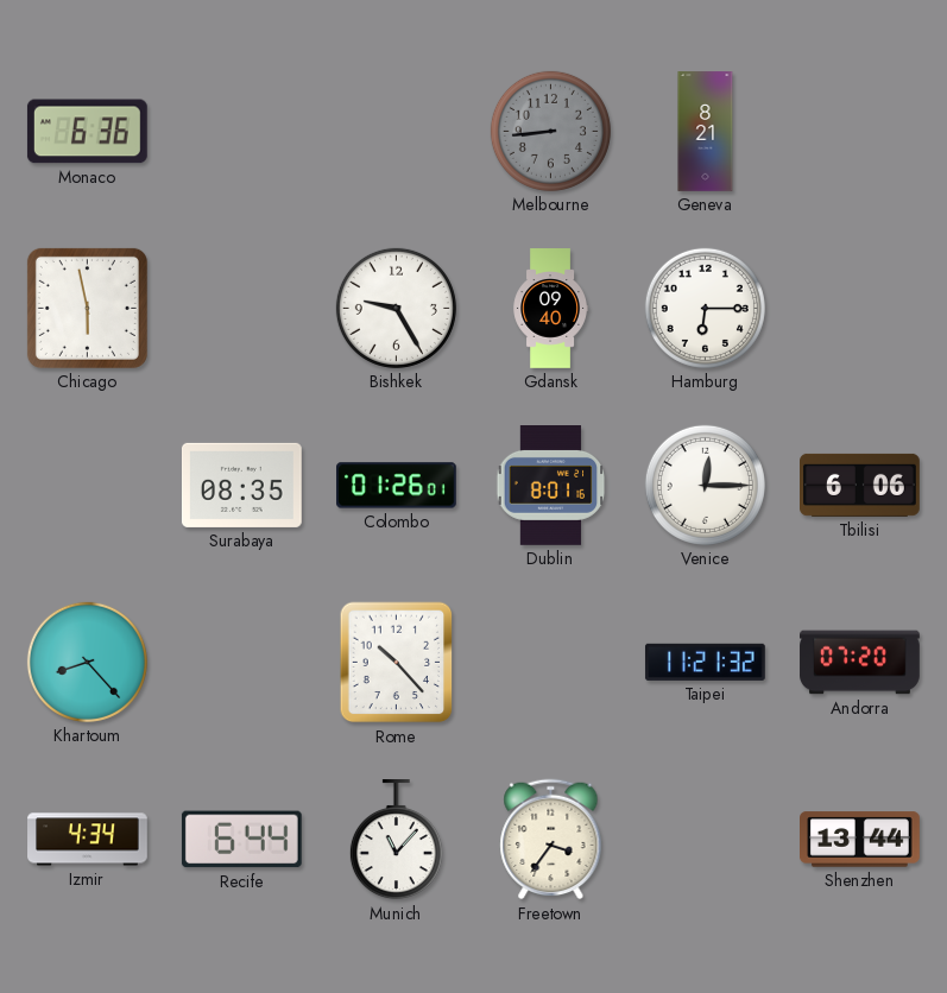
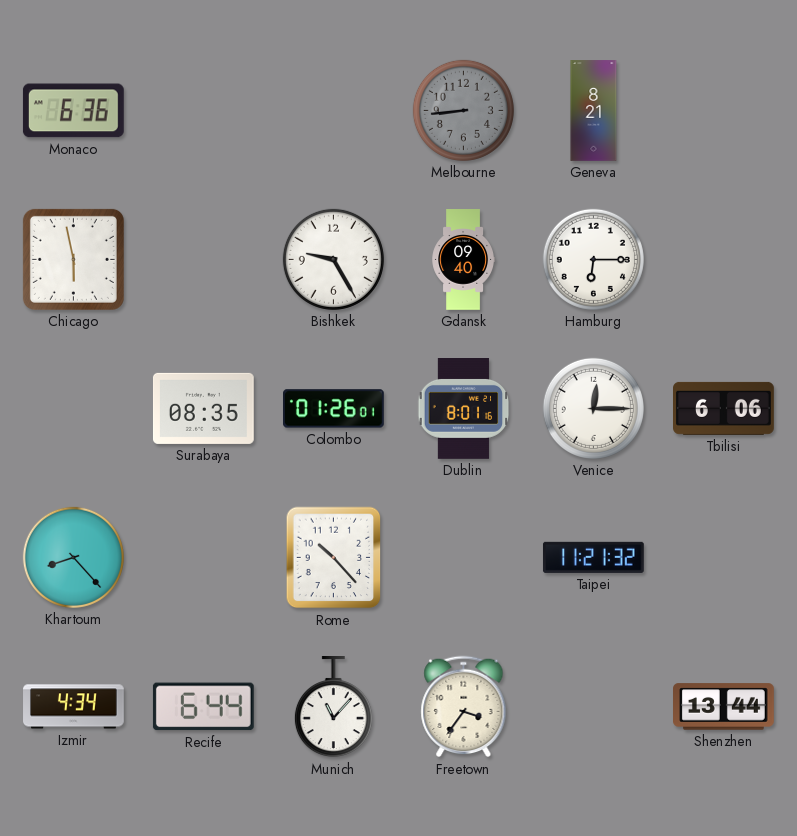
Andorra: 07:20 -> none (860, 663)
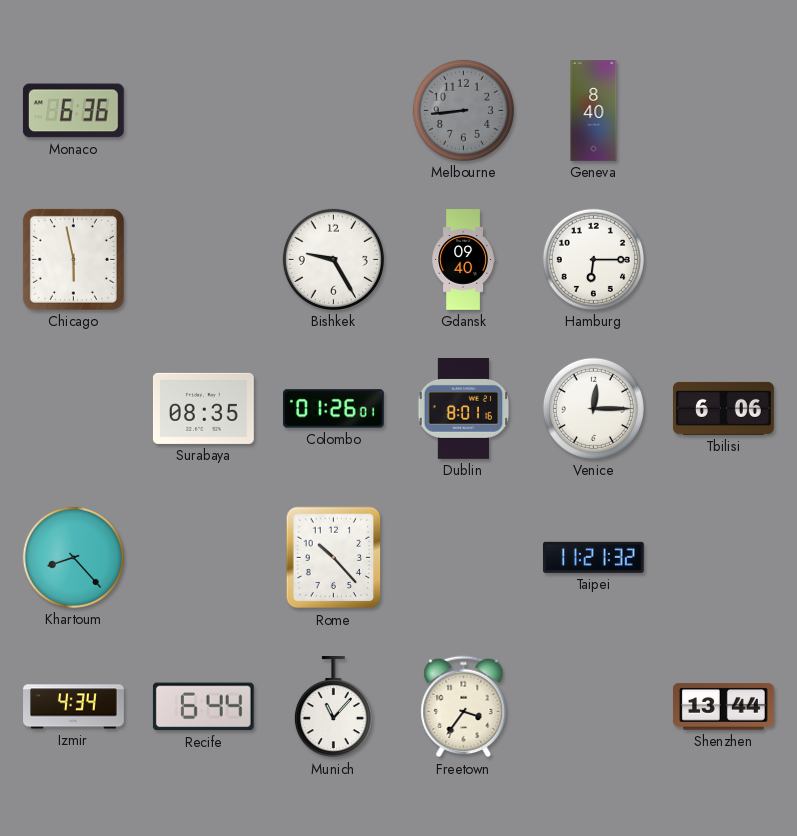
Geneva: 8:21 -> 8:40 (594, 111)
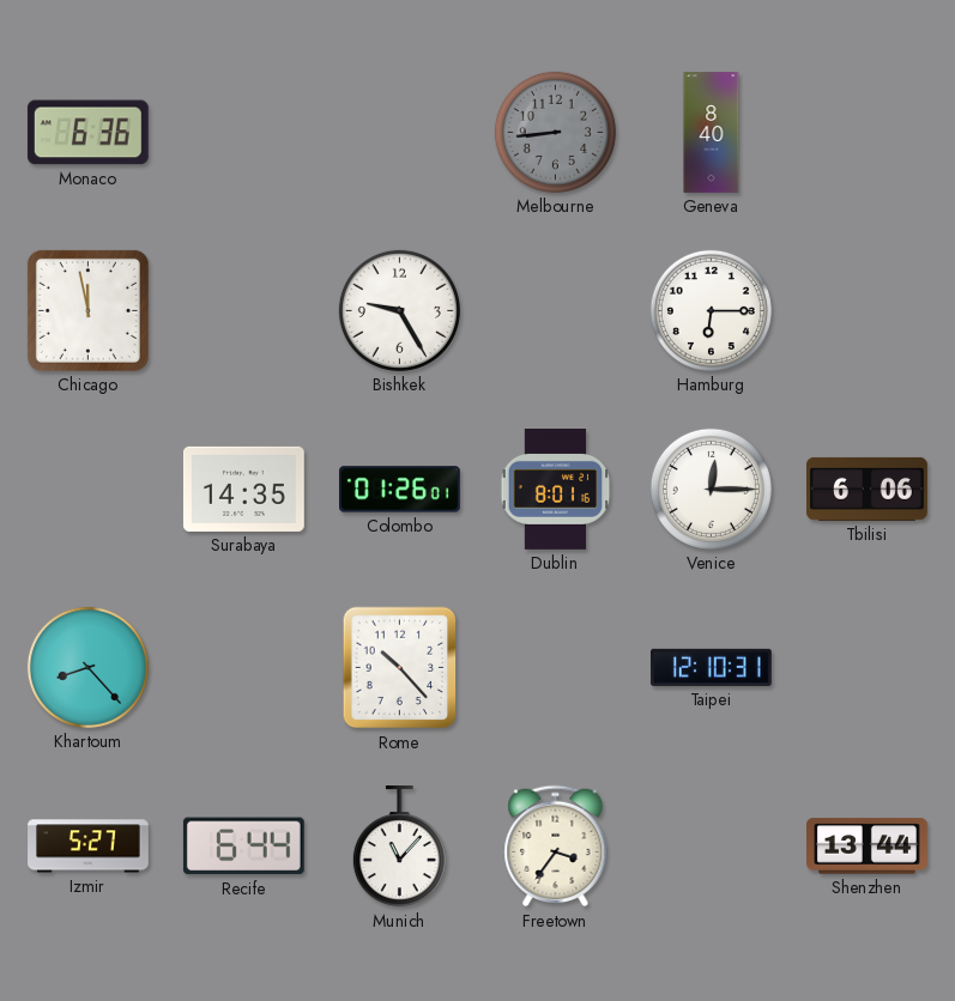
Chicago: 5:58 -> 11:58 (87, 310)
Gdansk: 09:40 -> none (463, 260)
Surabaya: 08:35 -> 14:35 (244, 489)
Taipei: 11:21 -> 12:10 (711, 667)
Izmir: 4:34 -> 5:27 (89, 847)
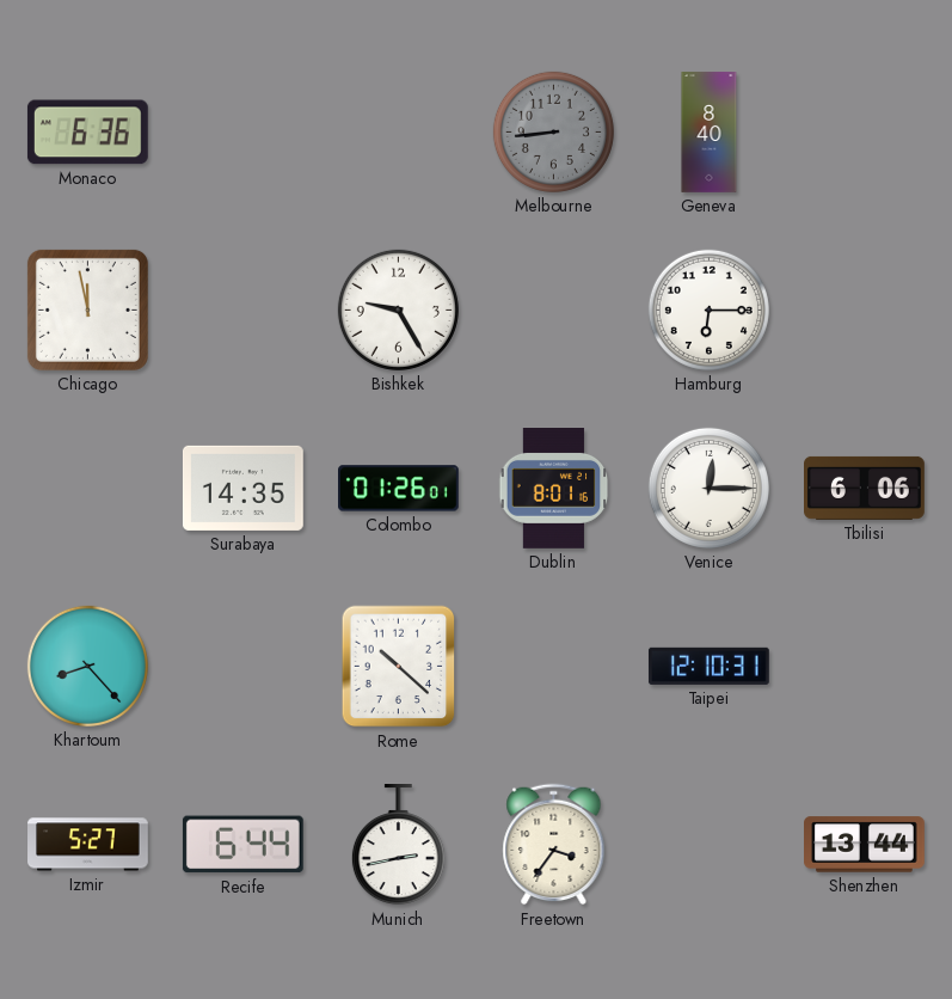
Rome: 10:23 -> 10:22 (399, 667)
Munich: 11:07 -> 2:43 (398, 846)
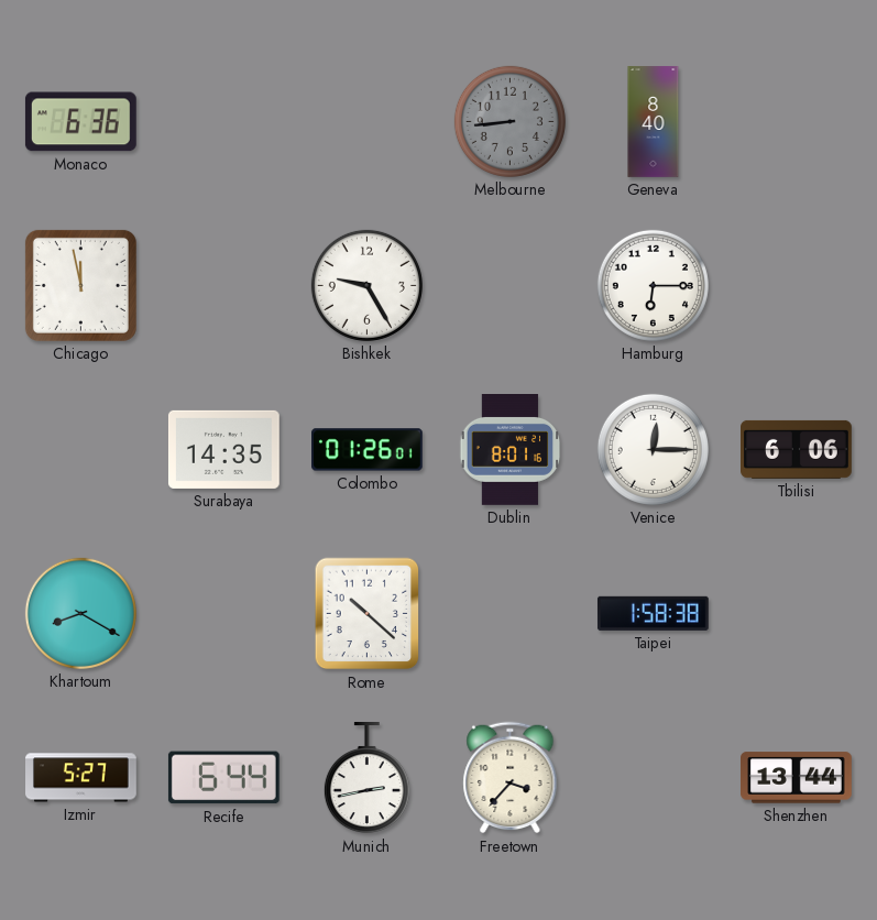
Khartoum: 8:23 -> 8:20 (80, 613)
Taipei: 12:10 -> 1:58 (653, 613)
Freetown: 3:36 -> 3:37 (511, 778)
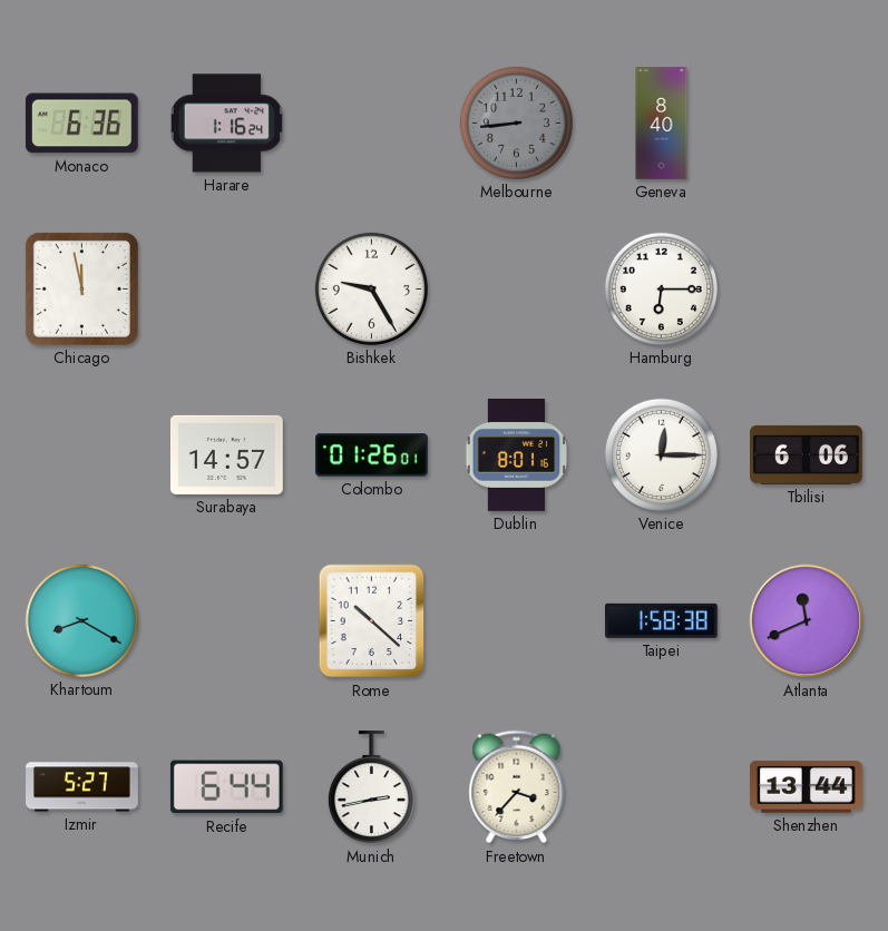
Harare: none -> 1:16 (226, 124)
Surabaya: 14:35 -> 14:57 (227, 454)
Atlanta: none -> 11:41 (807, 621)
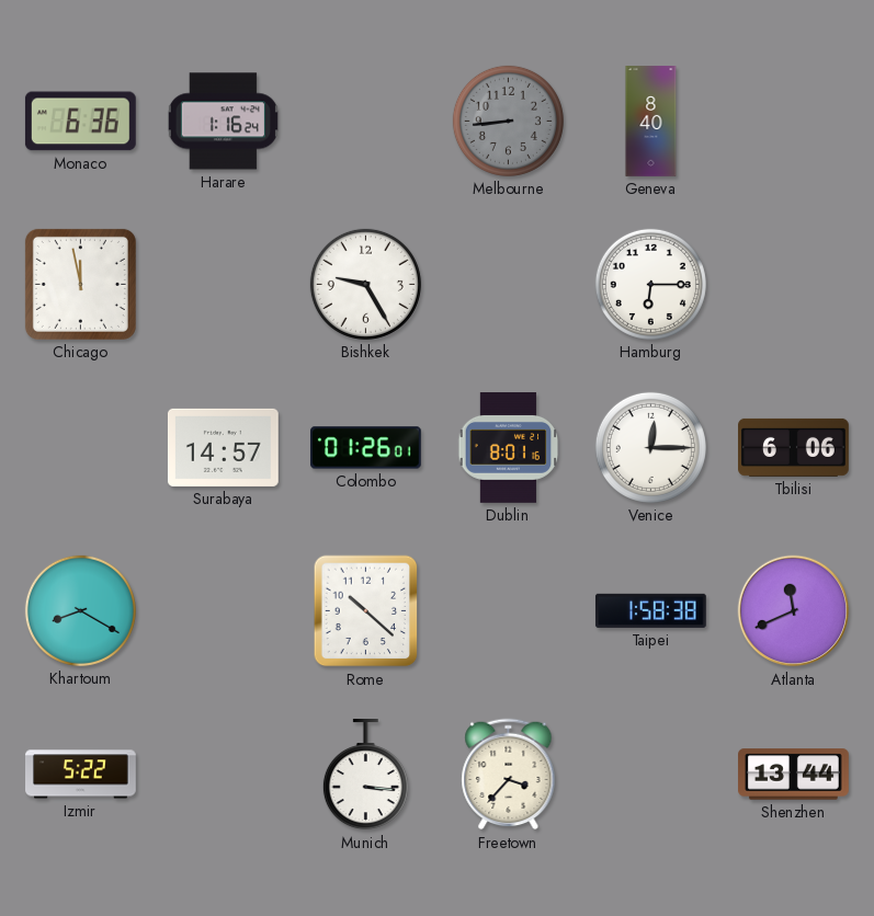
Izmir: 5:27 -> 5:22 (81, 775)
Recife: 6:44 -> none (226, 787)
Munich: 2:43 -> 3:16 (365, 776)
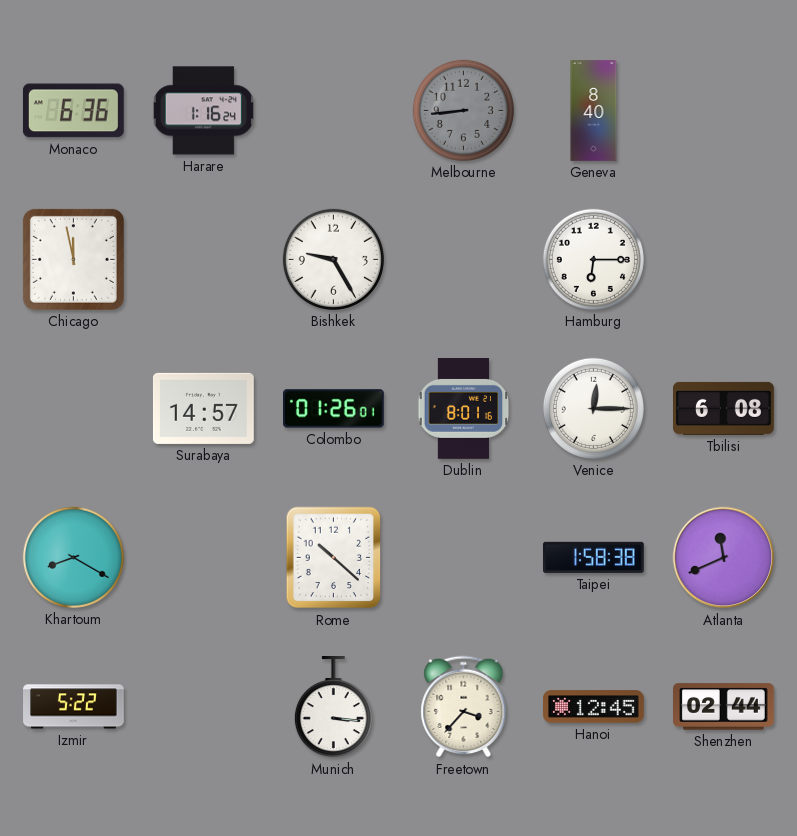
Tbilisi: 6:06 -> 6:08 (724, 408)
Hanoi: none -> 12:45 (594, 707)
Shenzhen: 13:44 -> 02:44 (724, 707)
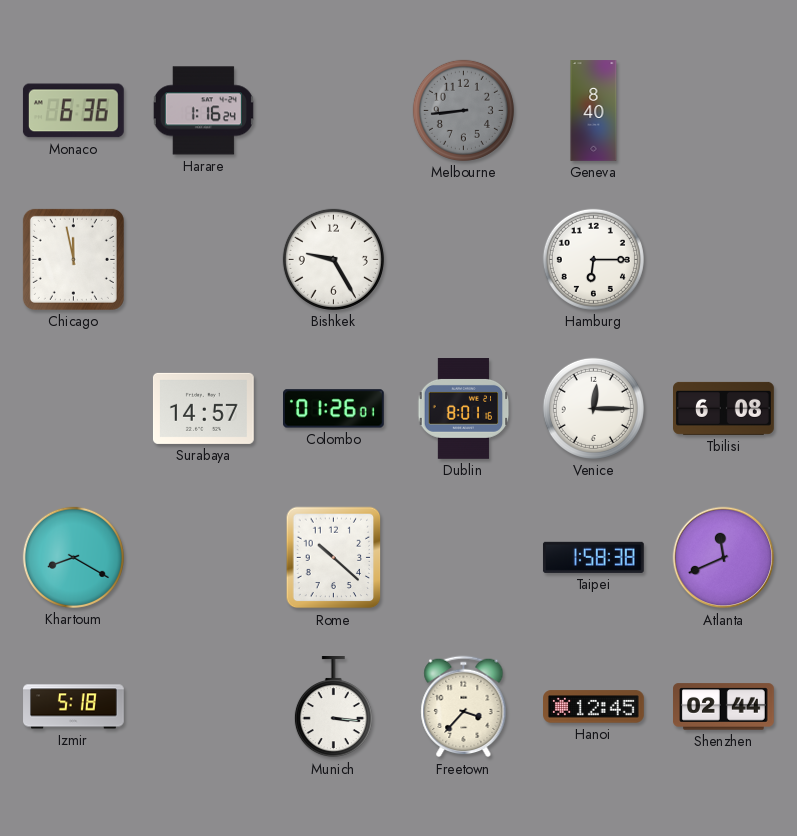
Izmir: 5:22 -> 5:18 (74, 707)
